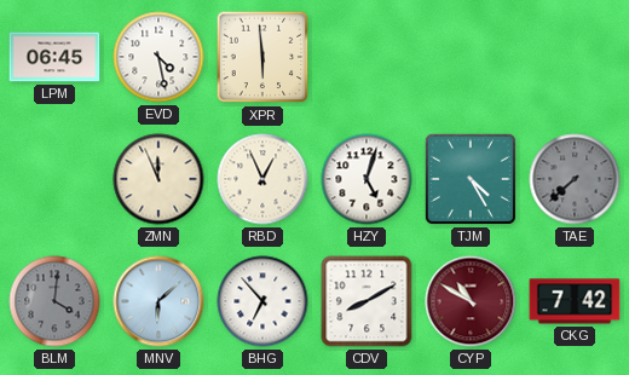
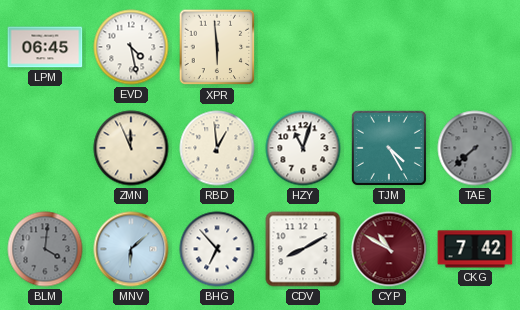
RBD: 12:56 -> 12:59 (217, 148)
HZY: 5:03 -> 11:03 (303, 148)
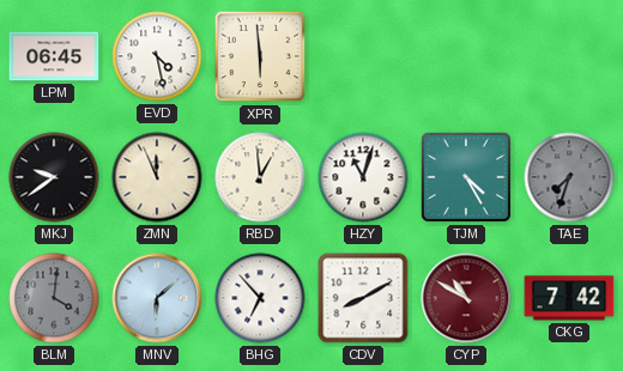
MKJ: none -> 9:39 (54, 177)
TAE: 7:38 -> 7:33 (569, 177)
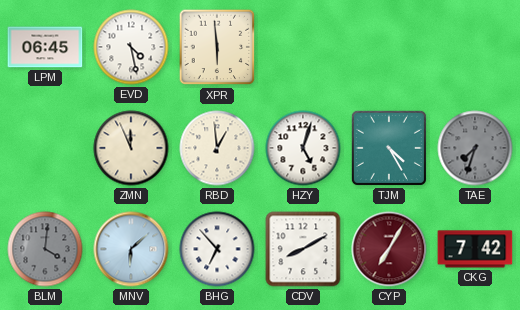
MKJ: 9:39 -> none (54, 177)
HZY: 11:03 -> 5:03 (303, 148)
CYP: 10:50 -> 7:05 (389, 249)
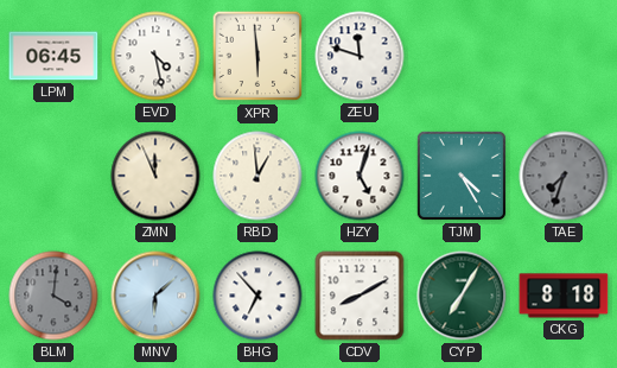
ZEU: none -> 11:48 (360, 56)
CYP dial: burgundy -> green (462, 296)
CKG: 7:42 -> 8:18 (564, 296)
